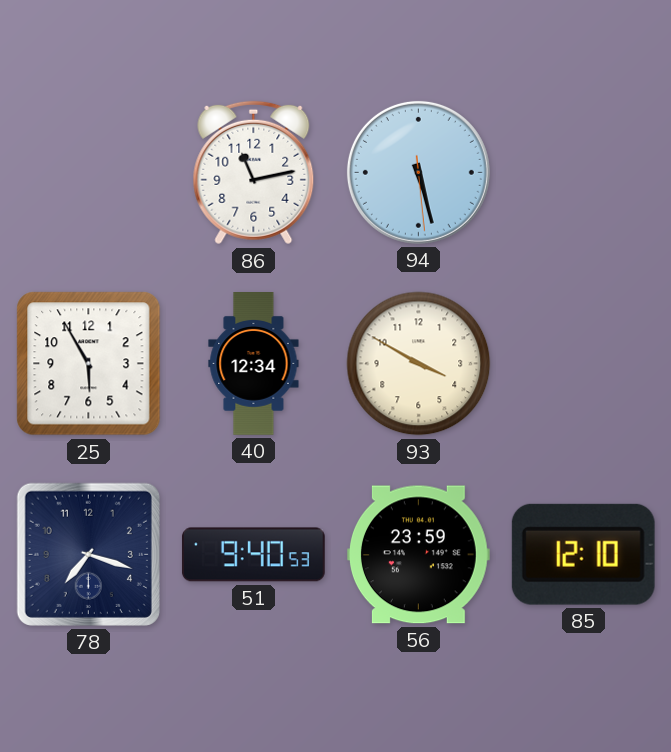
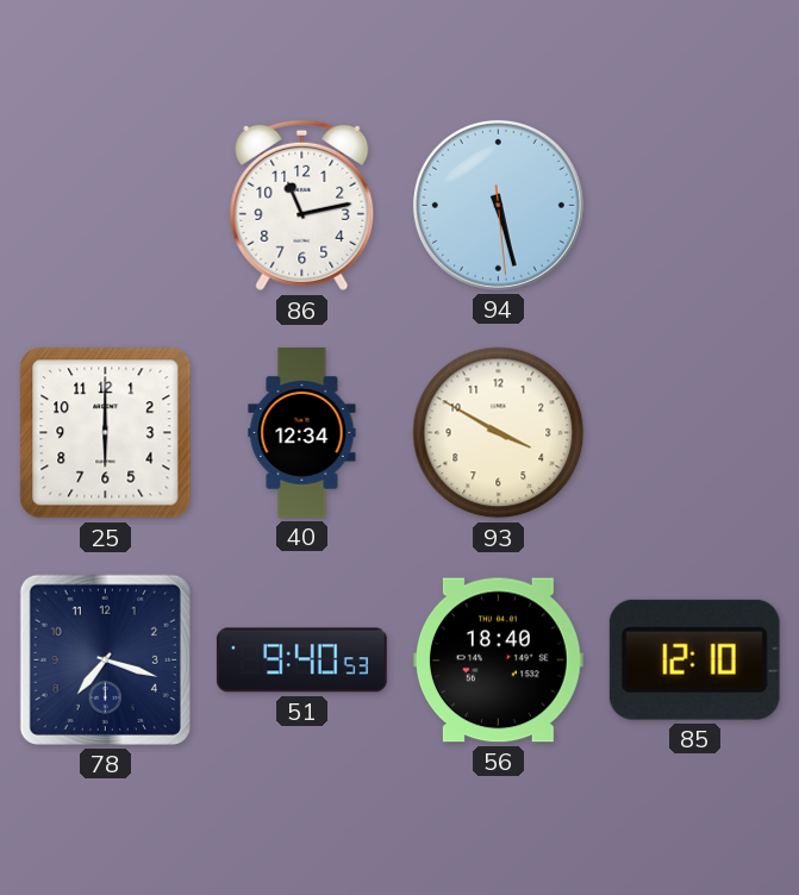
25: 5:55 -> 6:00 (106, 433)
56: 23:59 -> 18:40 (498, 661)
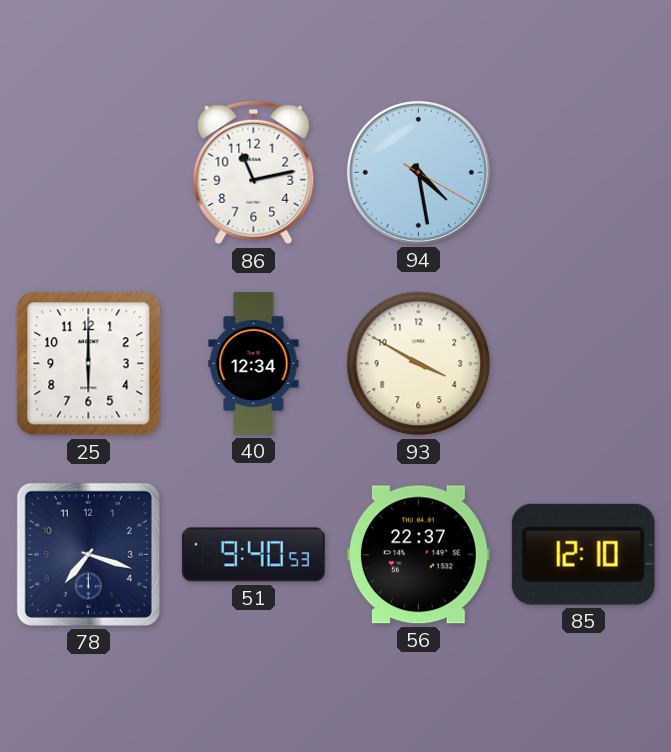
94: 5:27 -> 4:28 (418, 172)
56: 18:40 -> 22:37 (418, 555)
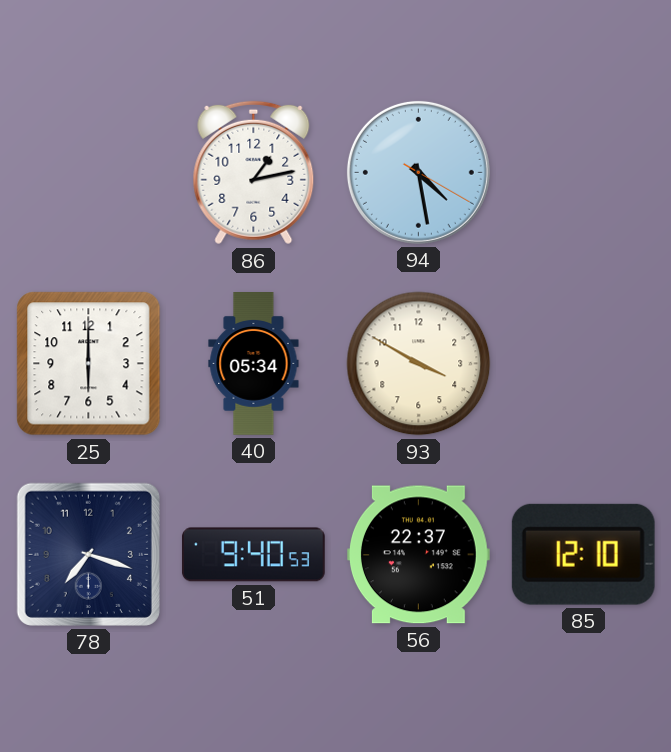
86: 11:13 -> 1:13 (254, 173)
40: 12:34 -> 05:34 (254, 364)
